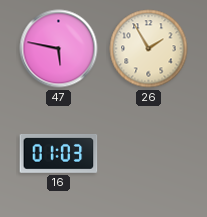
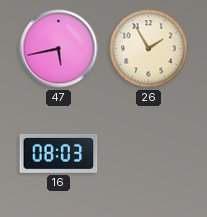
47: 5:47 -> 5:43 (59, 49)
16: 01:03 -> 08:03 (59, 153)
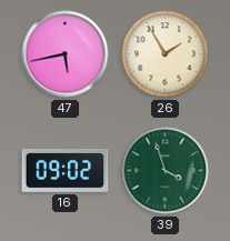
16: 08:03 -> 09:02 (66, 170)
39: none -> 3:57 (166, 171)
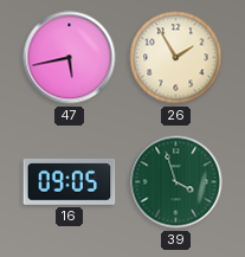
16: 09:02 -> 09:05 (70, 181)
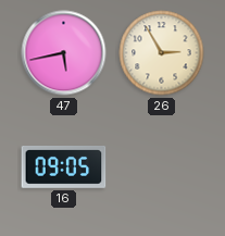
26: 1:55 -> 2:55 (162, 53)
39: 3:57 -> none (176, 182)
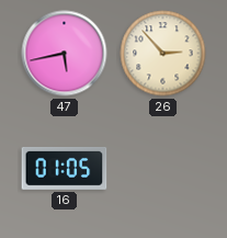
26: 2:55 -> 2:53 (163, 54)
16: 09:05 -> 01:05 (65, 168)
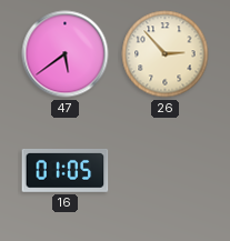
47: 5:43 -> 5:39 (66, 54)
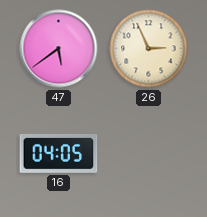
26: 2:53 -> 2:56 (149, 49)
16: 01:05 -> 04:05 (59, 153)
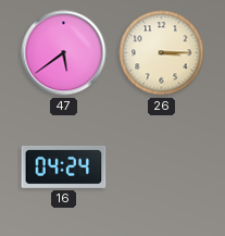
26: 2:56 -> 3:15 (162, 53)
16: 04:05 -> 04:24 (64, 166)
